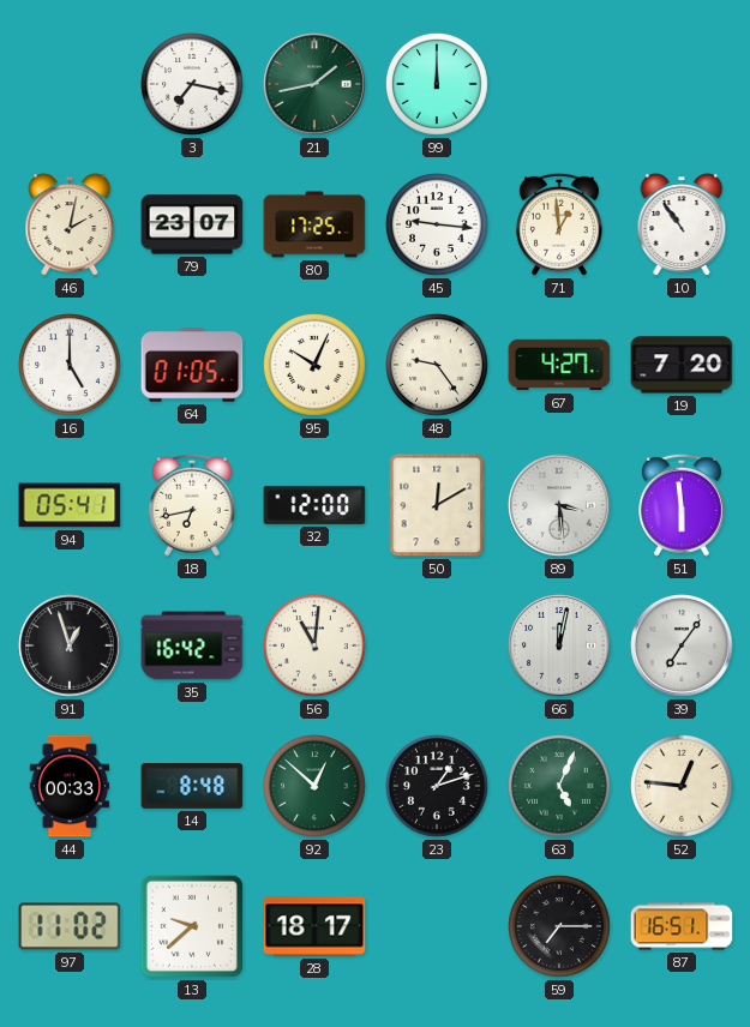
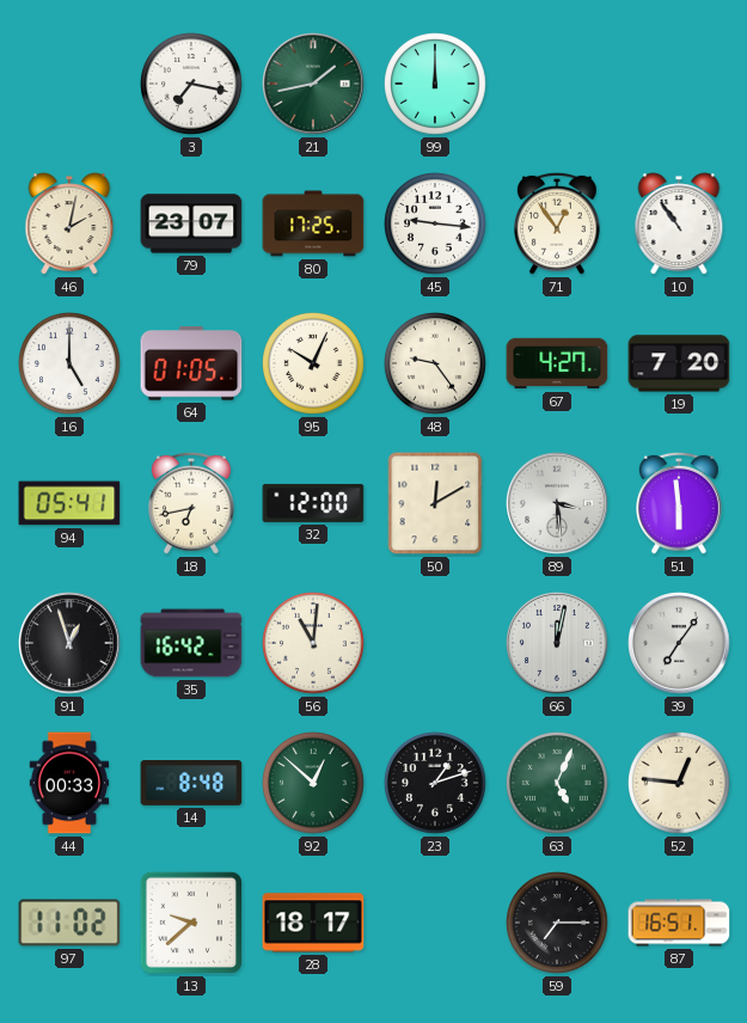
71: 12:59 -> 12:54 (558, 223)
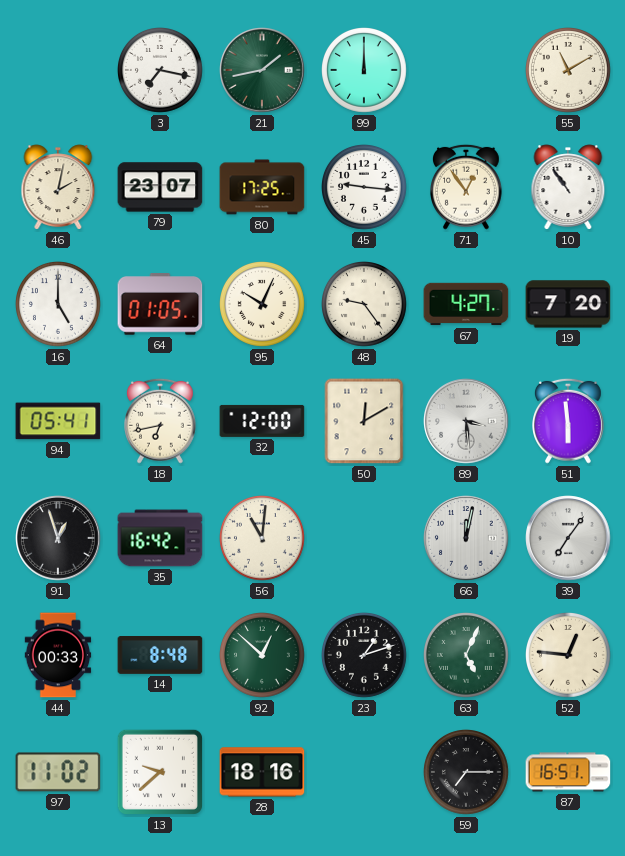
55: none -> 11:10 (569, 71)
28: 18:17 -> 18:16 (262, 772)
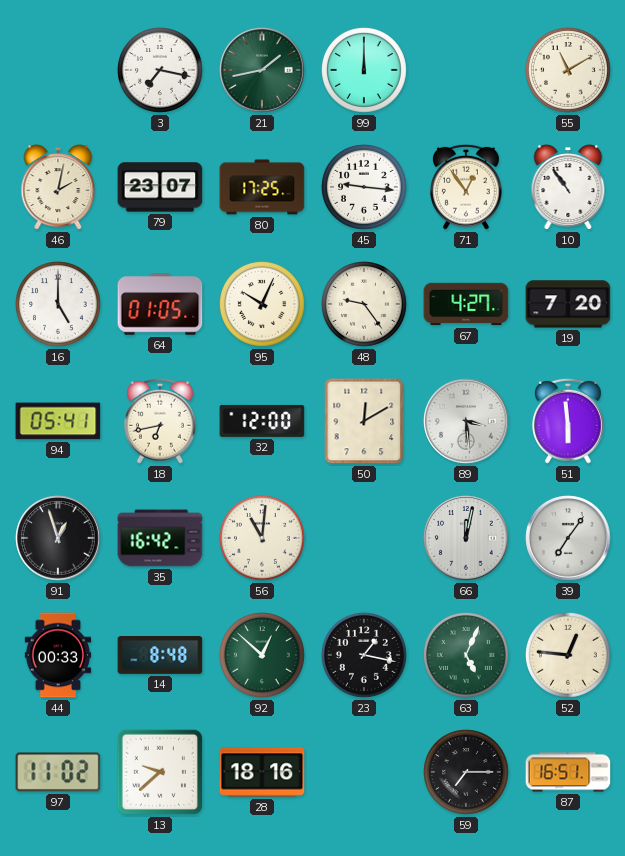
23: 1:12 -> 1:17 (365, 656)
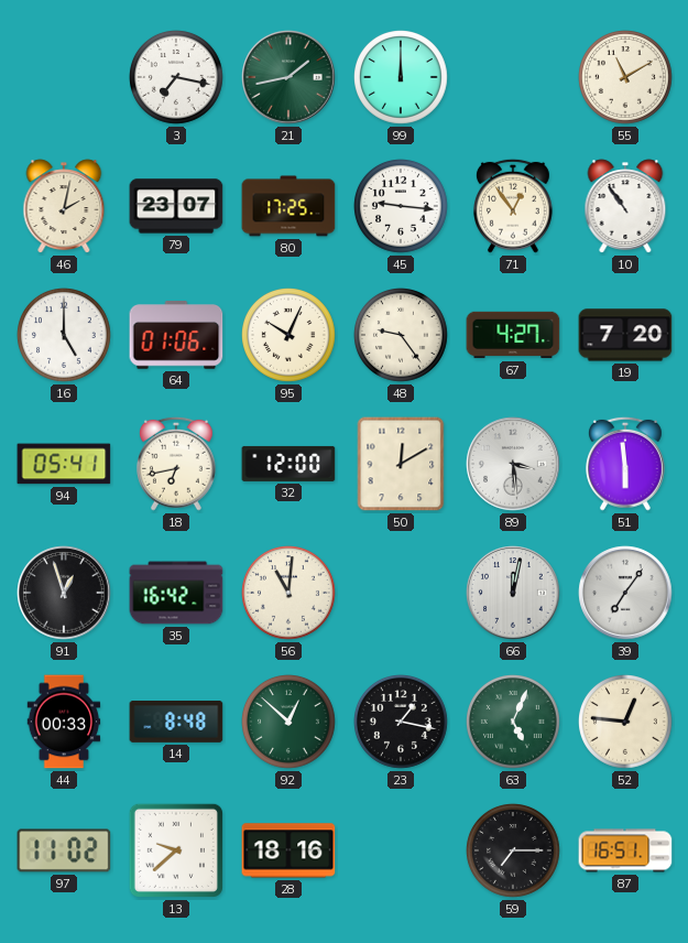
64: 01:05 -> 01:06 (176, 335)
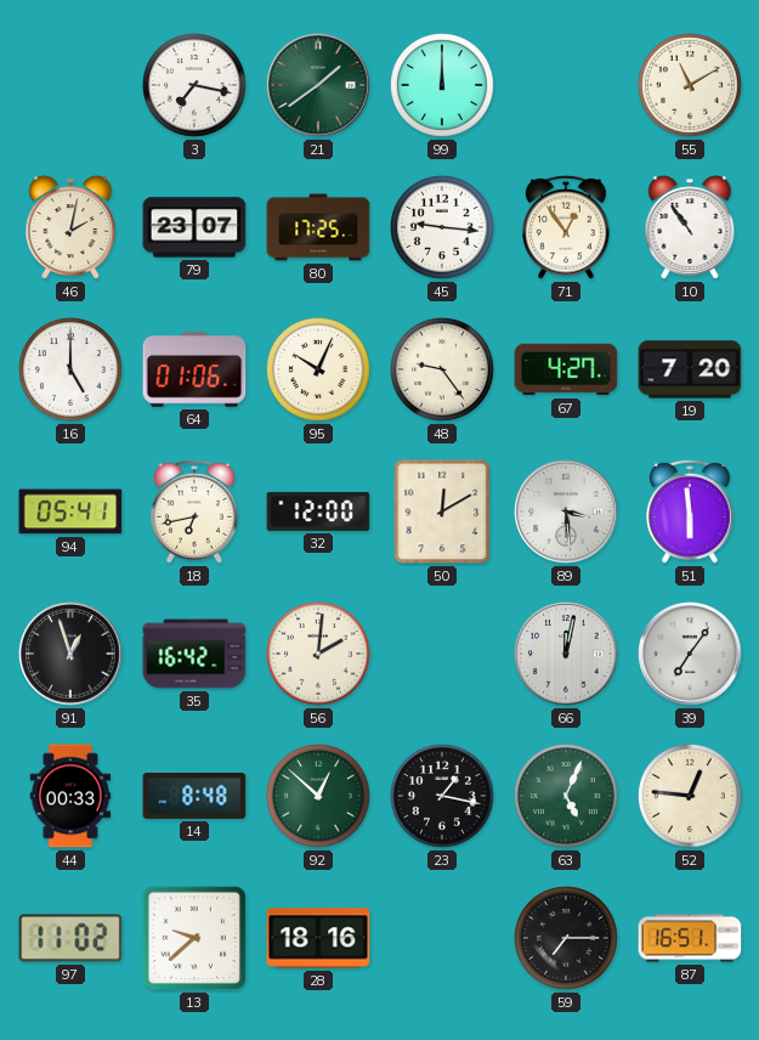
21: 1:43 -> 1:39 (318, 85)
56: 11:01 -> 2:01 (319, 655)
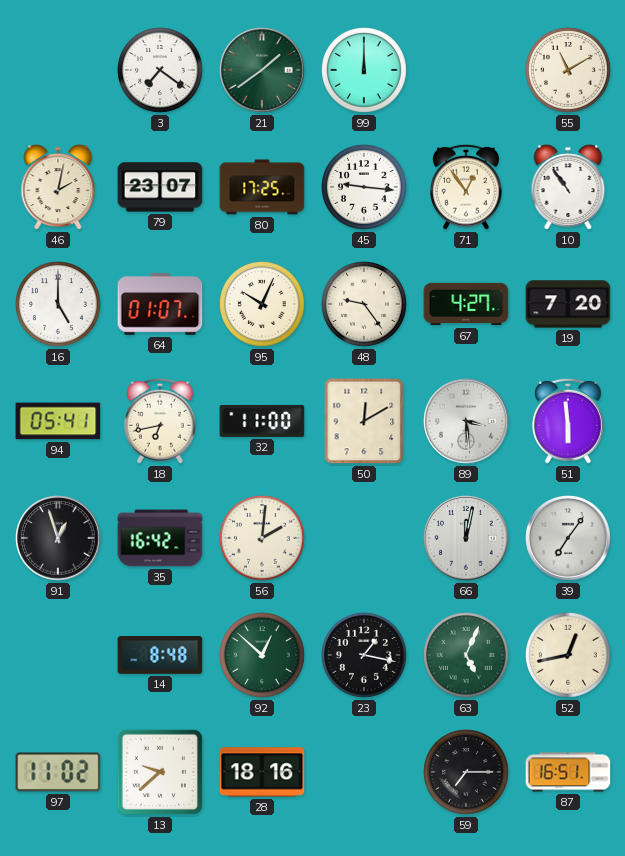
3: 7:17 -> 7:21 (161, 71)
64: 01:06 -> 01:07 (160, 304)
32: 12:00 -> 11:00 (262, 421)
44: 00:33 -> none (70, 796)
52: 12:46 -> 12:43 (569, 656)
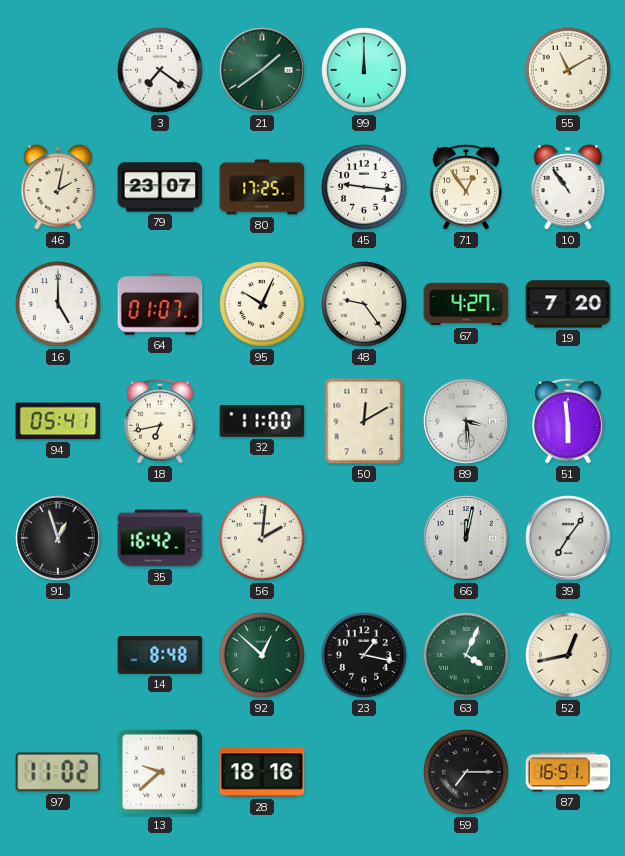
63: 5:04 -> 4:04 (467, 656)
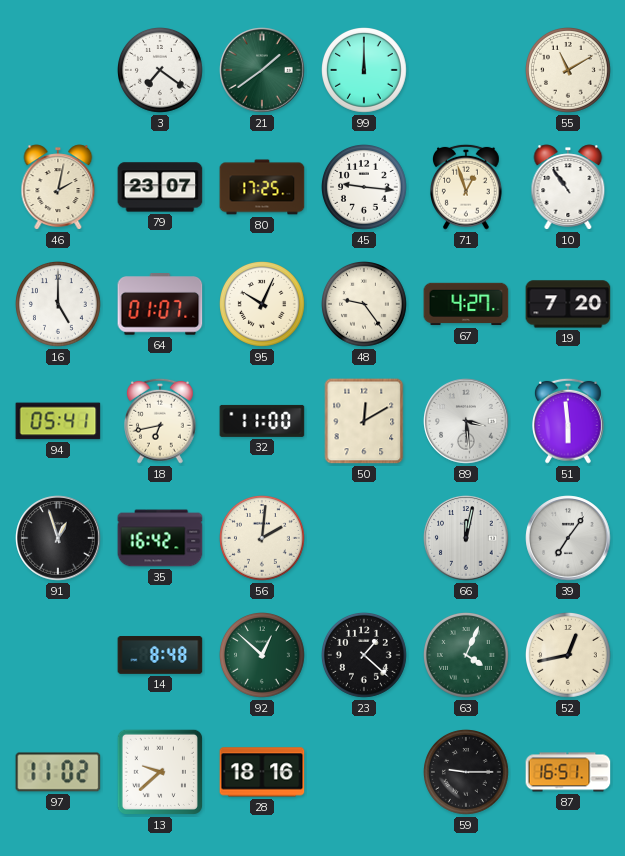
71: 12:54 -> 12:57 (467, 187)
23: 1:17 -> 1:22 (365, 656)
59: 7:15 -> 9:15 (467, 773)
